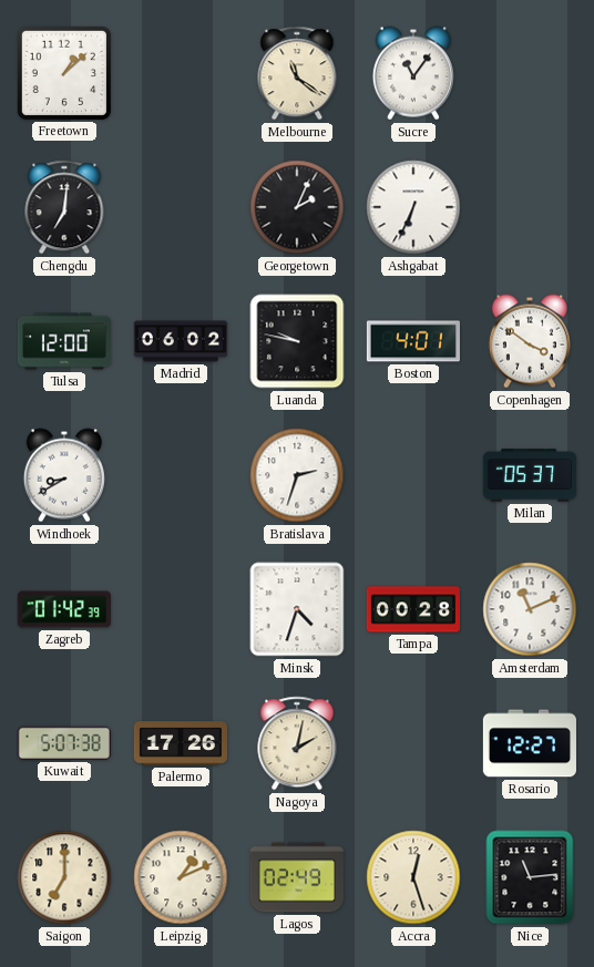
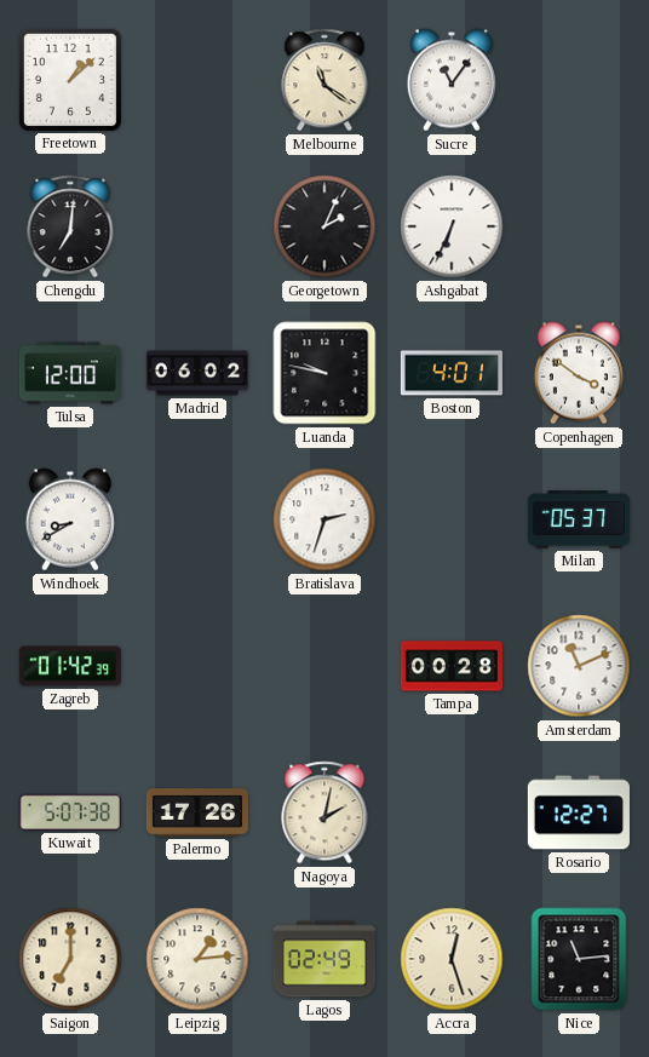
Minsk: 4:33 -> none (297, 609)
Leipzig: 1:11 -> 1:14 (197, 959)
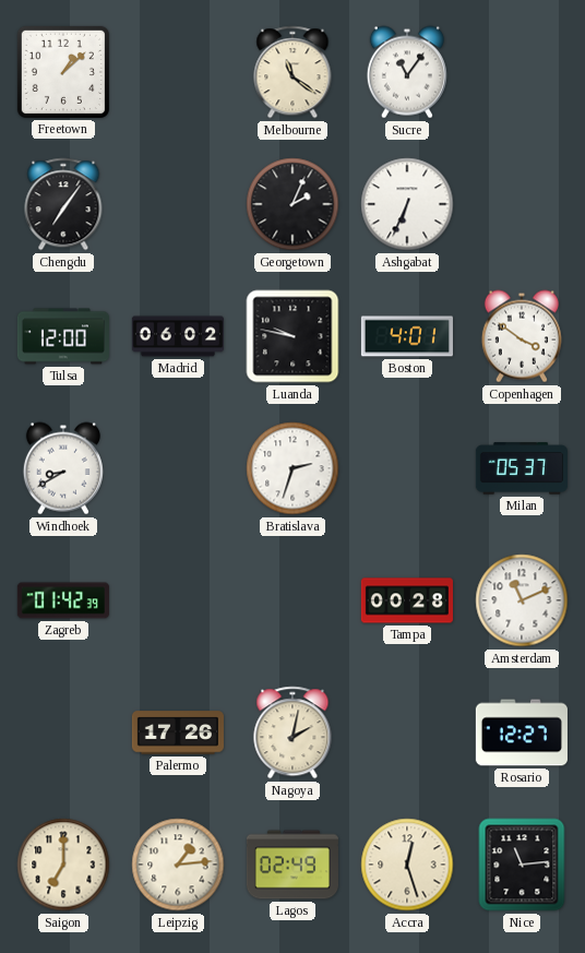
Chengdu: 7:01 -> 7:06 (63, 204)
Kuwait: 5:07 -> none (70, 812)
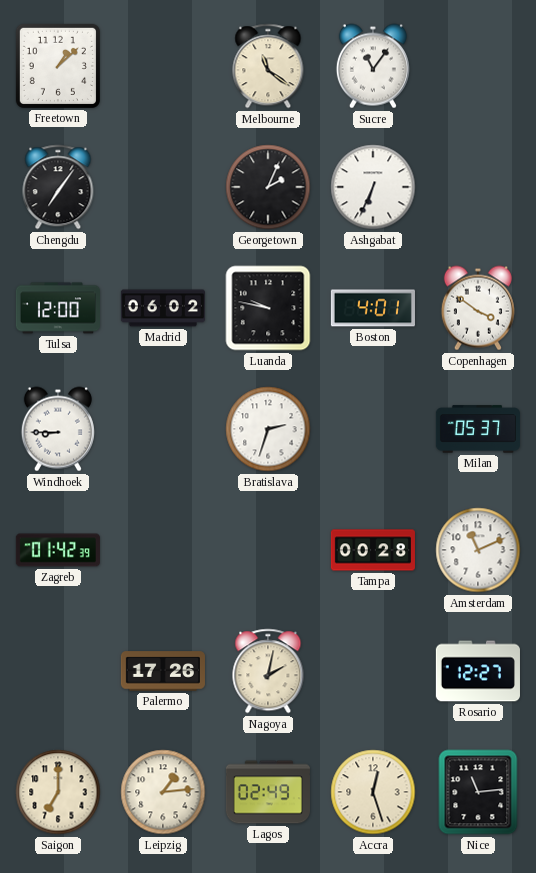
Windhoek: 8:40 -> 8:45 (58, 429)
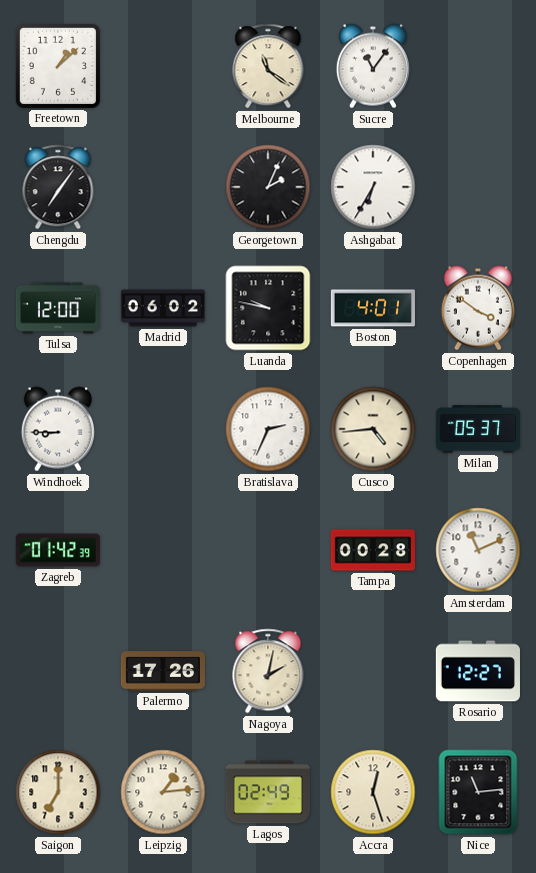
Ashgabat: 6:34 -> 6:35 (373, 187)
Bratislava: 2:33 -> 2:34 (268, 429)
Cusco: none -> 4:44 (373, 429)
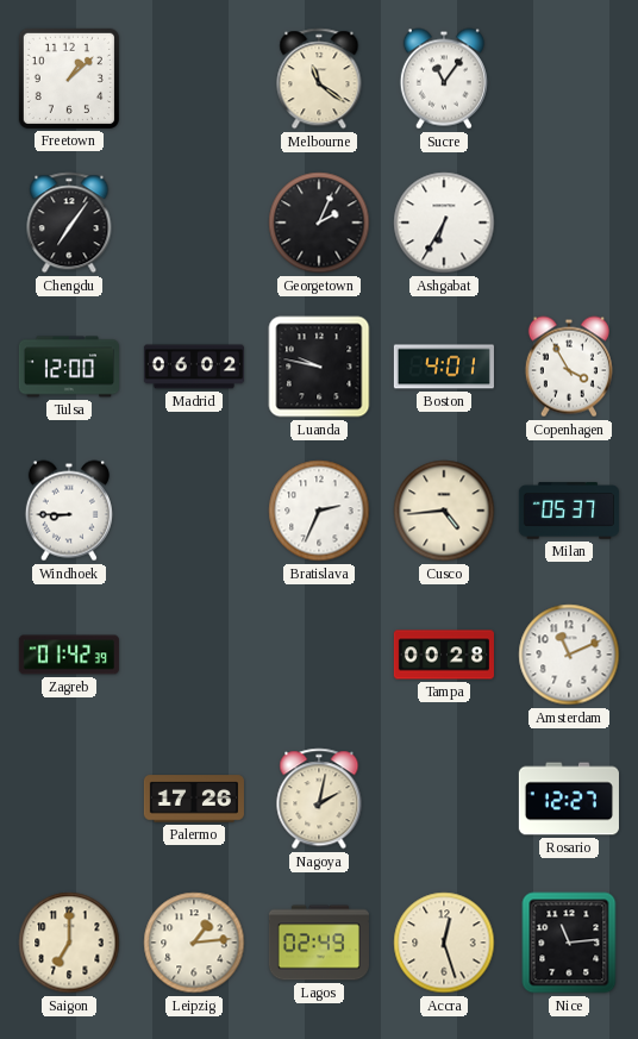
Copenhagen: 3:51 -> 3:55 (569, 367)
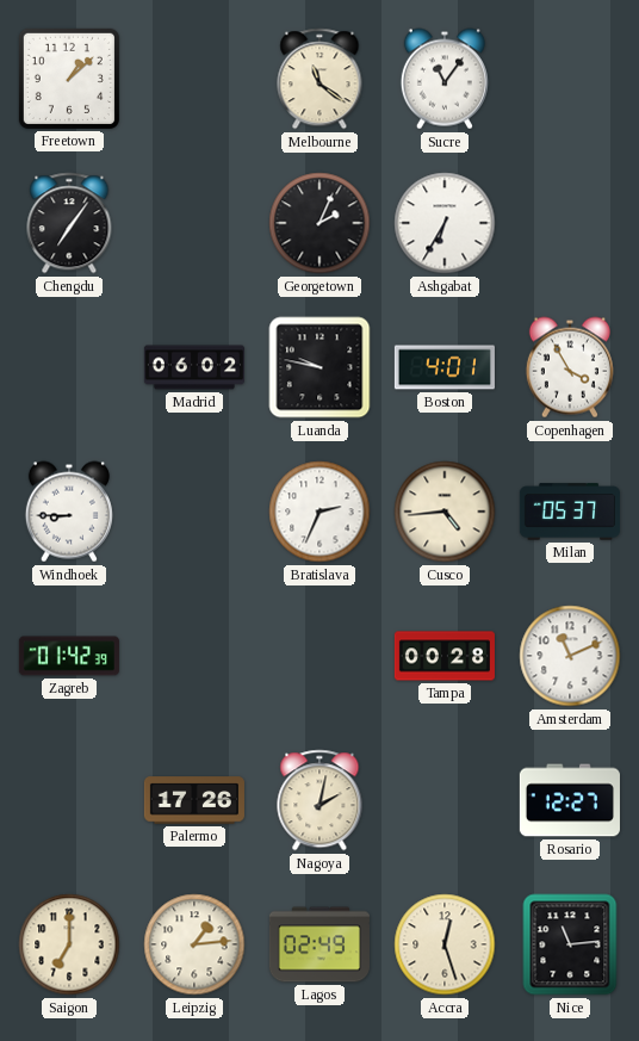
Tulsa: 12:00 -> none (69, 367)
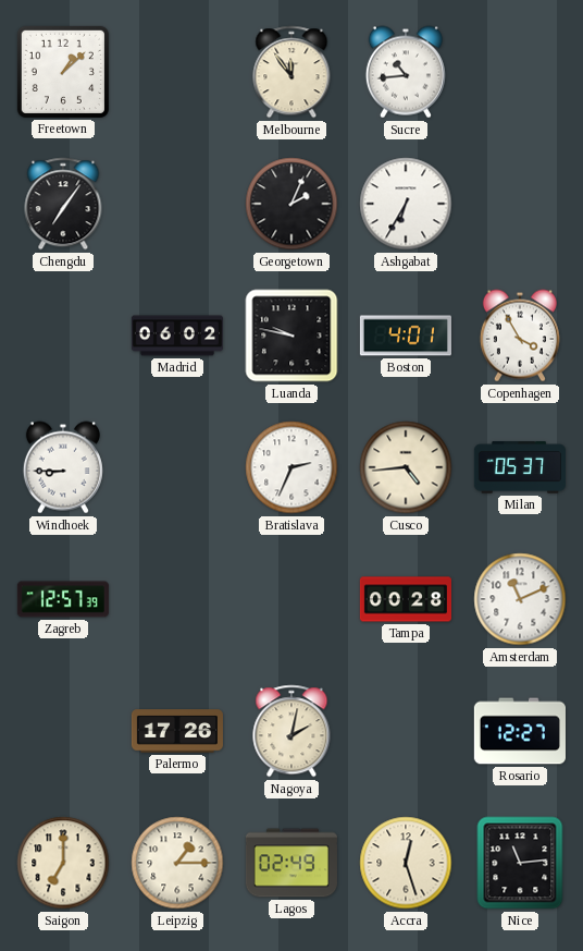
Melbourne: 11:21 -> 11:54 (291, 72)
Sucre: 11:06 -> 10:44 (406, 72)
Zagreb: 01:42 -> 12:57 (63, 599)
Leipzig: 1:14 -> 1:15 (177, 863)
